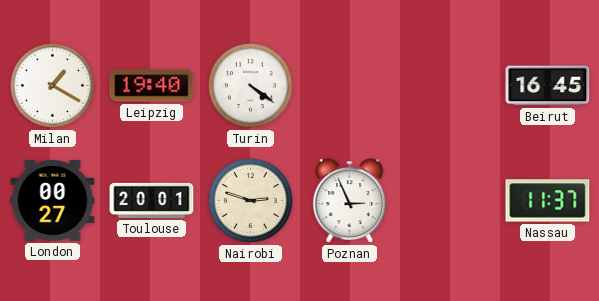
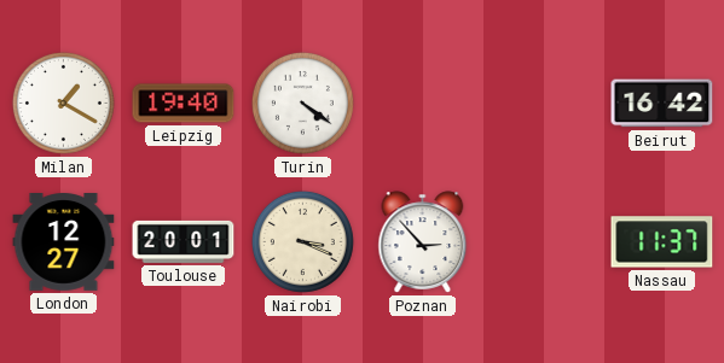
Beirut: 16:45 -> 16:42 (662, 104)
London: 00:27 -> 12:27 (64, 242)
Nairobi: 2:48 -> 3:19 (302, 241)
Poznan: 2:56 -> 2:53 (423, 242)
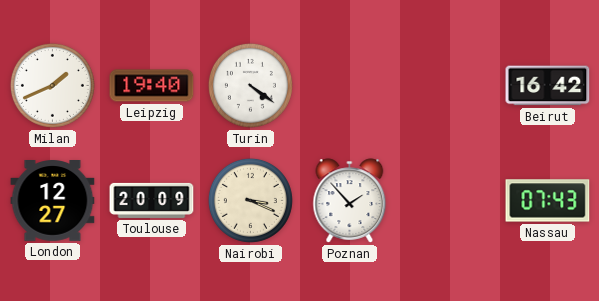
Milan: 1:20 -> 1:41 (52, 85)
Toulouse: 20:01 -> 20:09 (152, 200)
Poznan: 2:53 -> 1:53 (350, 201)
Nassau: 11:37 -> 07:43 (548, 201)
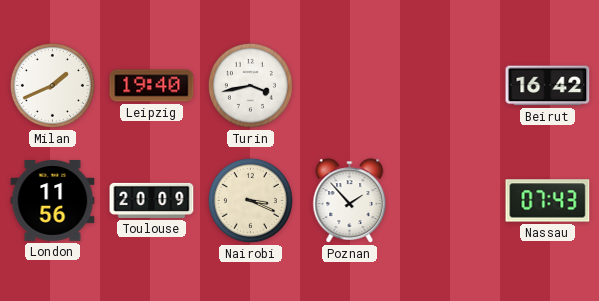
Turin: 4:21 -> 3:43 (250, 85)
London: 12:27 -> 11:56 (53, 201)
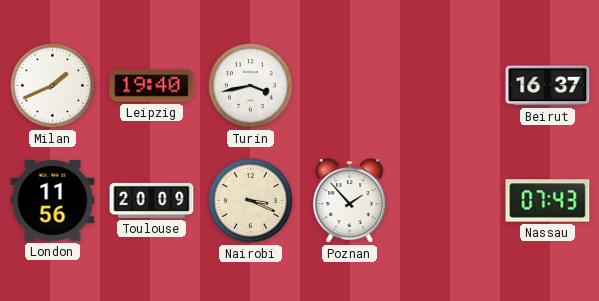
Beirut: 16:42 -> 16:37 (548, 86)
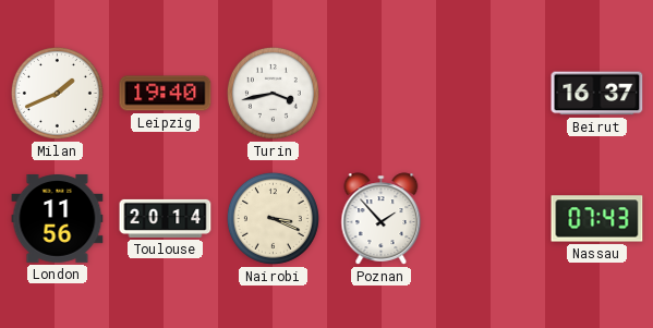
Toulouse: 20:09 -> 20:14 (166, 218)
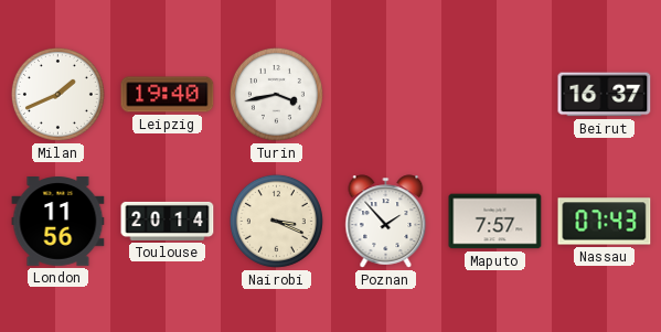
Maputo: none -> 7:57 (495, 222)
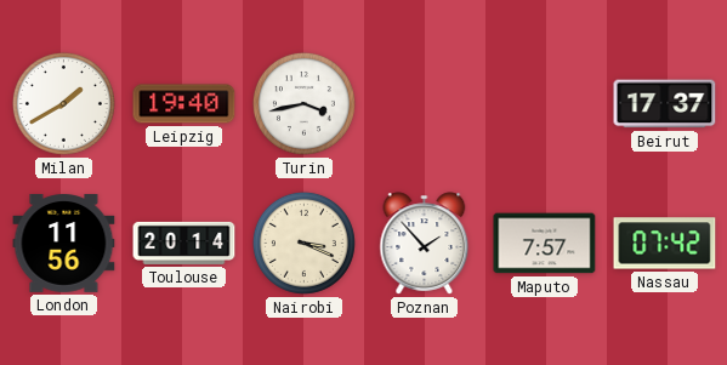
Milan: 1:41 -> 1:40 (63, 103)
Beirut: 16:37 -> 17:37 (665, 104)
Nassau: 07:43 -> 07:42 (665, 244)
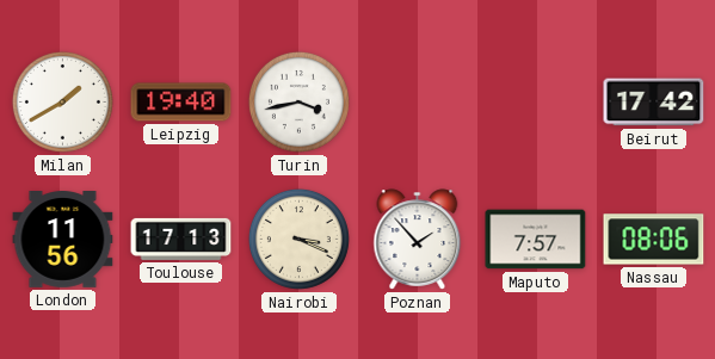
Beirut: 17:37 -> 17:42 (654, 103)
Toulouse: 20:14 -> 17:13 (181, 239)
Nassau: 07:42 -> 08:06 (654, 240)
